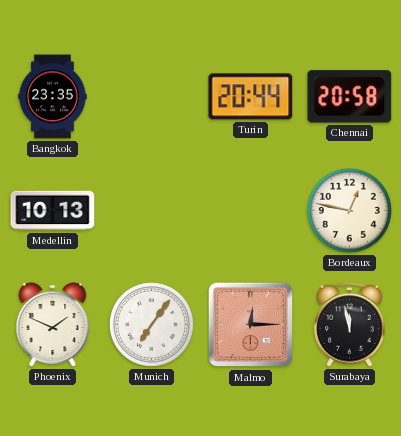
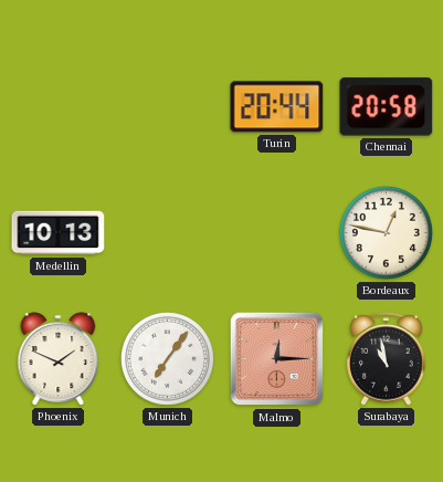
Bangkok: 23:35 -> none (53, 97)
Surabaya: 11:58 -> 10:58 (387, 358)
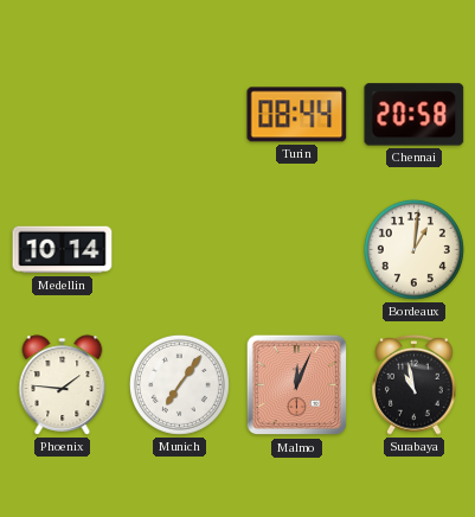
Turin: 20:44 -> 08:44 (297, 115)
Medellin: 10:13 -> 10:14 (63, 250)
Bordeaux: 12:47 -> 1:01 (413, 249)
Phoenix: 1:49 -> 1:46 (63, 385)
Malmo: 12:15 -> 12:04 (297, 385)
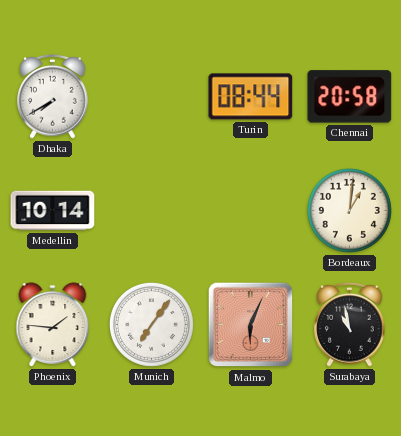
Dhaka: none -> 7:40 (53, 96)
Malmo: 12:04 -> 6:04 (251, 325)
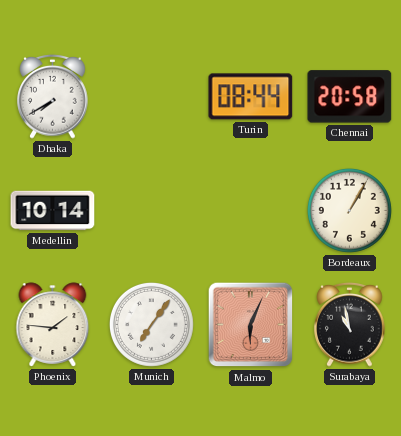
Bordeaux: 1:01 -> 1:05 (349, 210)
